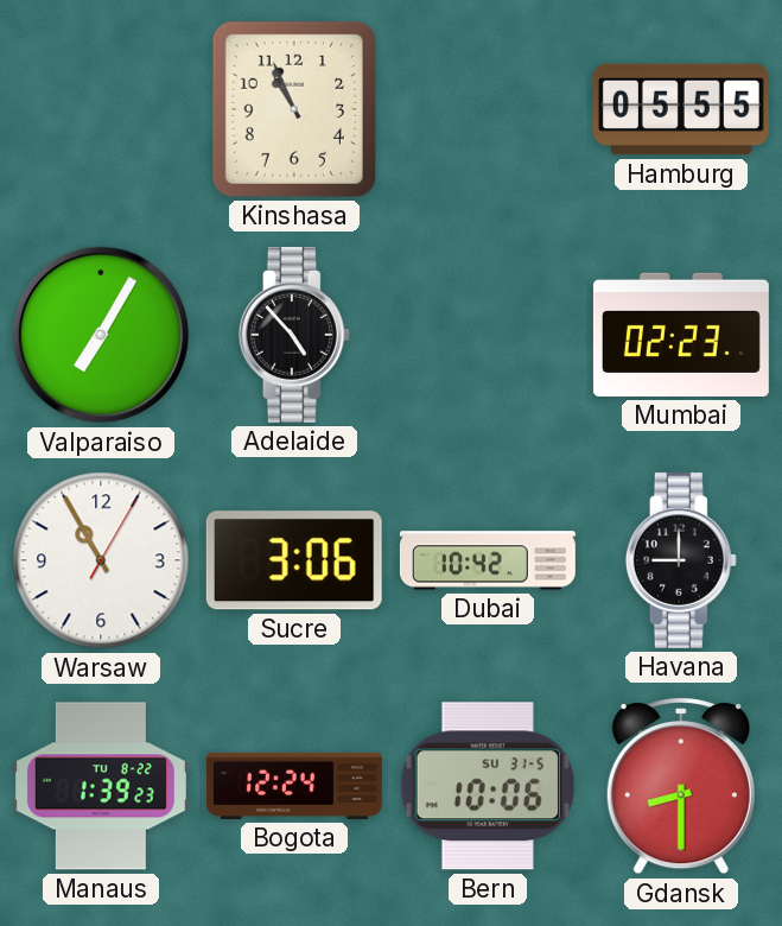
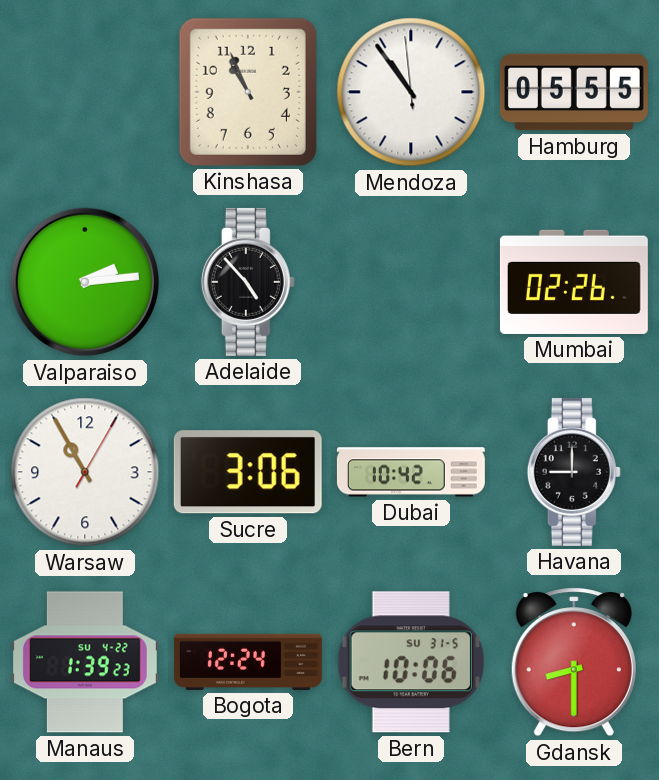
Mendoza: none -> 10:53 (411, 92)
Valparaiso: 7:05 -> 2:14 (85, 282)
Mumbai: 02:23 -> 02:26 (574, 282)
Manaus date: TU 8-22 -> SU 4-22 (85, 662)
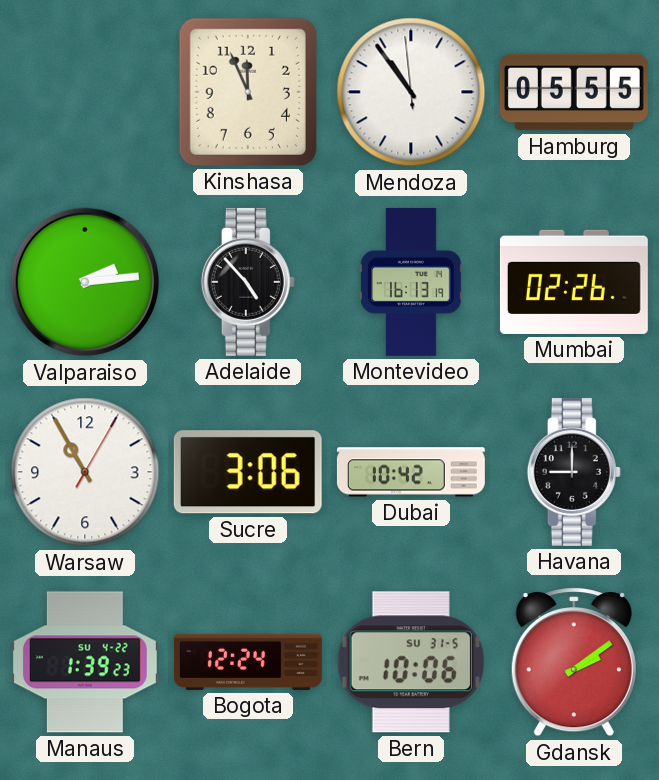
Kinshasa: 10:56 -> 11:56 (248, 92)
Montevideo: none -> 16:13 (411, 282)
Gdansk: 8:30 -> 2:09 (574, 663)
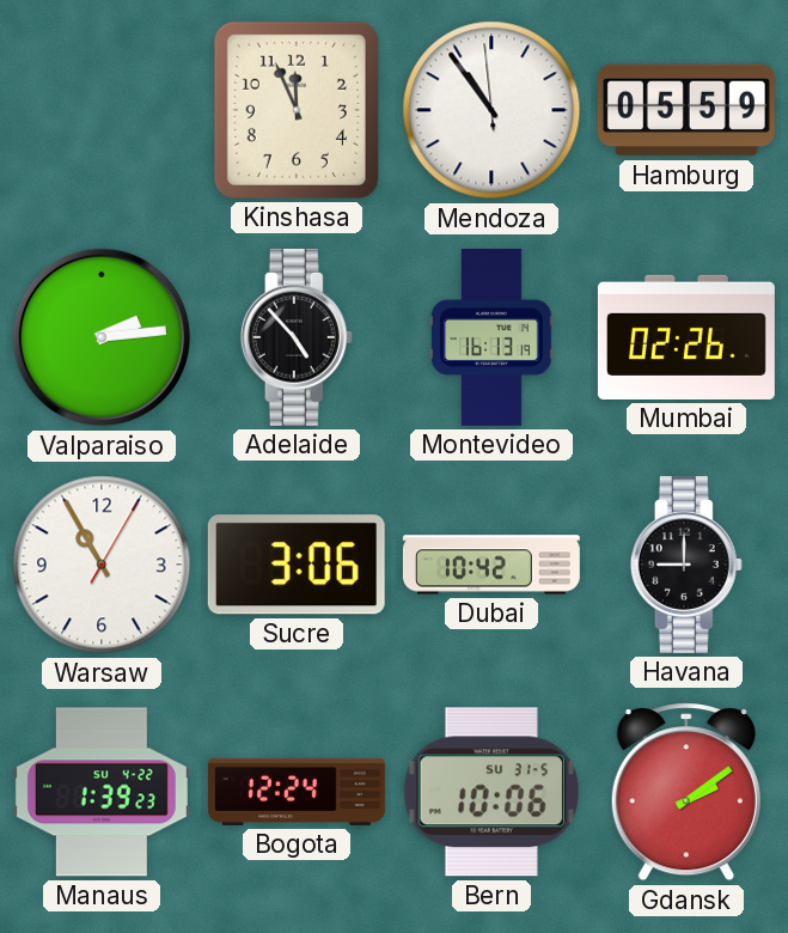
Hamburg: 05:55 -> 05:59 (686, 110)
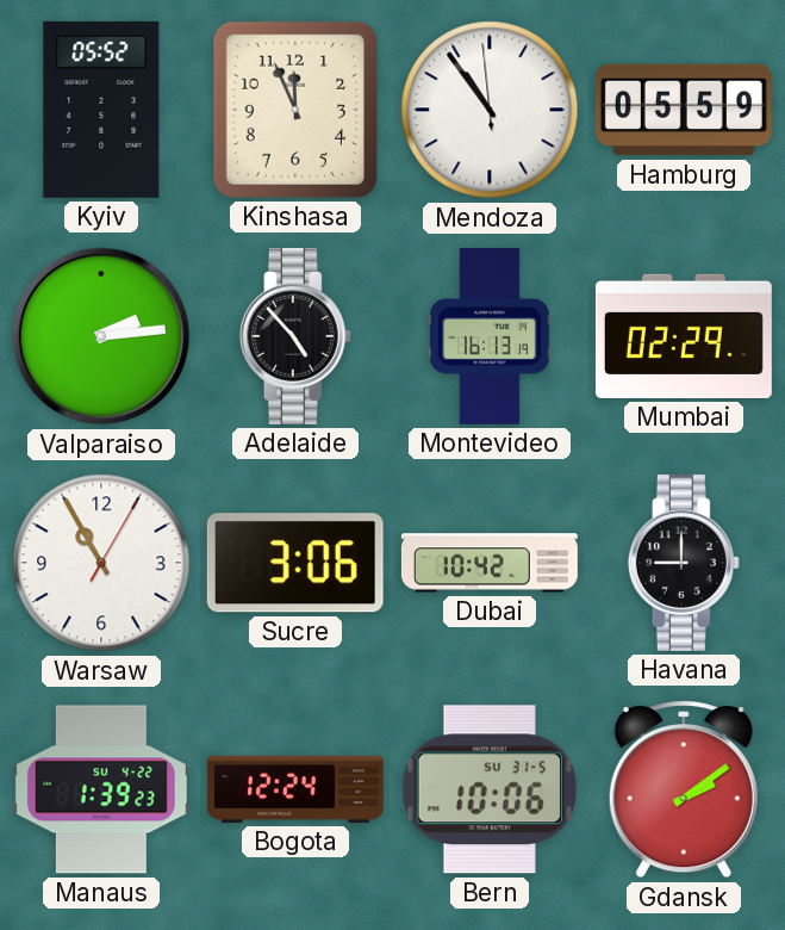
Kyiv: none -> 05:52 (101, 110)
Mumbai: 02:26 -> 02:29 (684, 336)
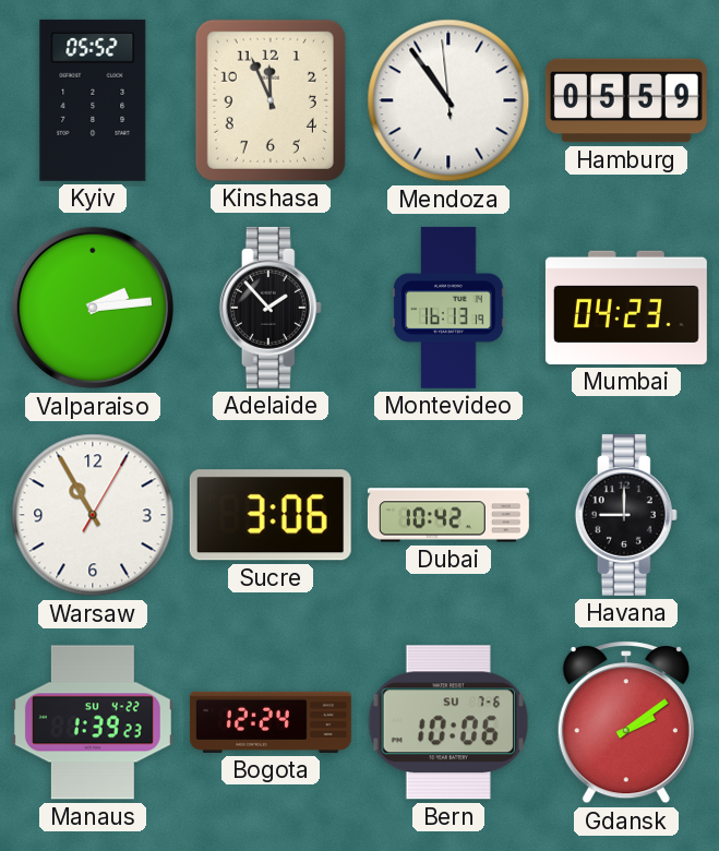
Adelaide: 4:53 -> 1:53 (271, 308)
Mumbai: 02:29 -> 04:23 (626, 308)
Bern date: SU 31-5 -> SU 7-6 (447, 722)
